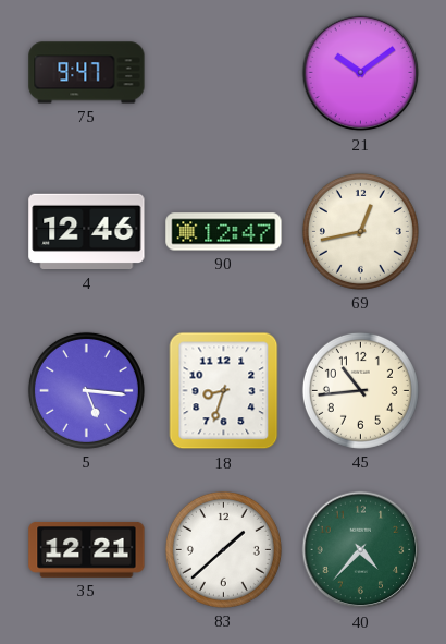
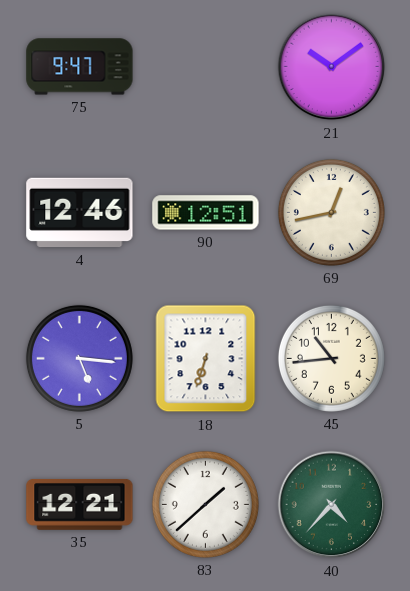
90: 12:47 -> 12:51 (206, 213)
18: 8:33 -> 6:33 (206, 359)
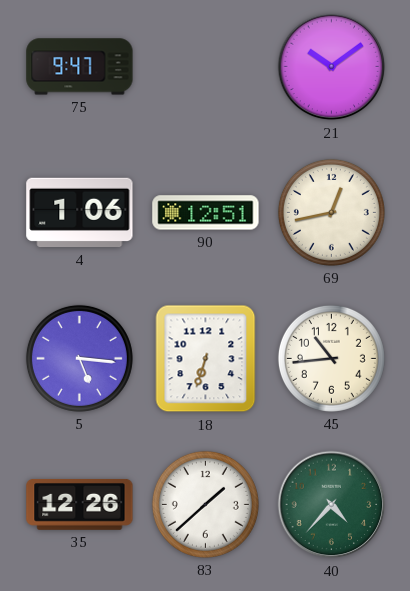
4: 12:46 -> 1:06 (80, 213)
35: 12:21 -> 12:26 (80, 504)
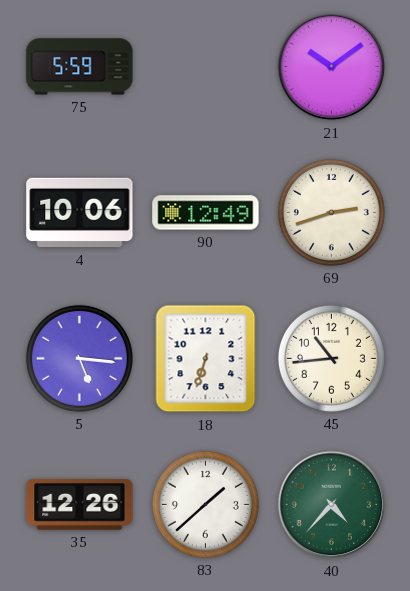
75: 9:47 -> 5:59 (80, 67)
4: 1:06 -> 10:06 (80, 213)
90: 12:51 -> 12:49 (206, 213)
69: 12:43 -> 2:42 (331, 212)
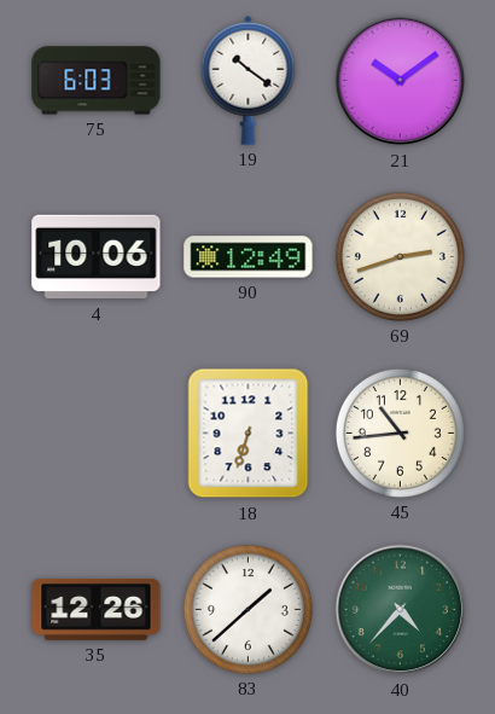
75: 5:59 -> 6:03 (97, 81)
19: none -> 10:21 (249, 80)
5: 5:16 -> none (79, 358)
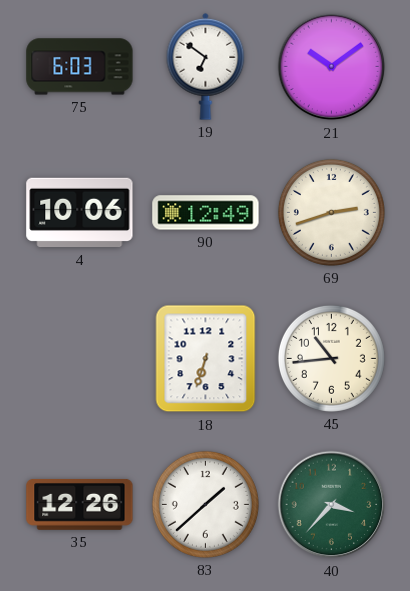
19: 10:21 -> 6:51 (206, 66)
40: 4:37 -> 3:37 (332, 505)
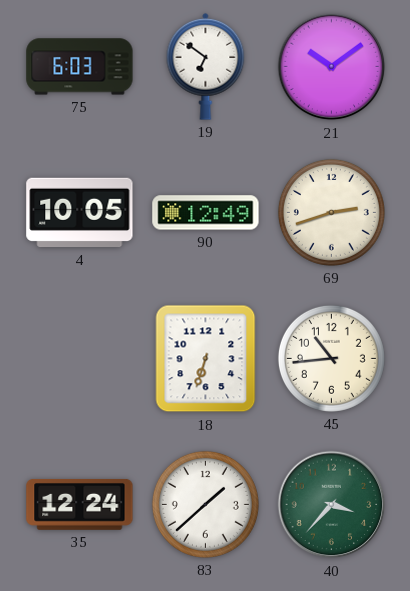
4: 10:06 -> 10:05 (80, 213)
35: 12:26 -> 12:24 (80, 504)
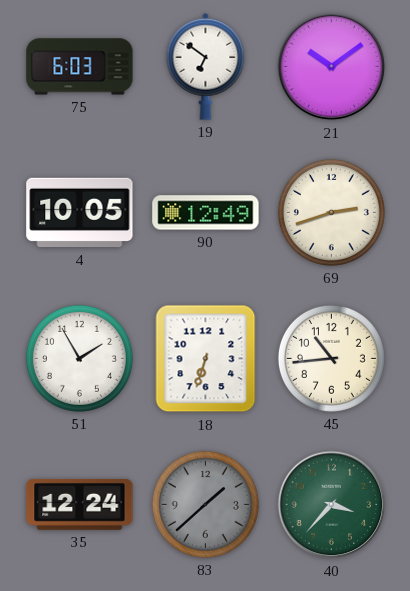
51: none -> 1:55 (79, 358)
83 dial: white -> grey (205, 504)
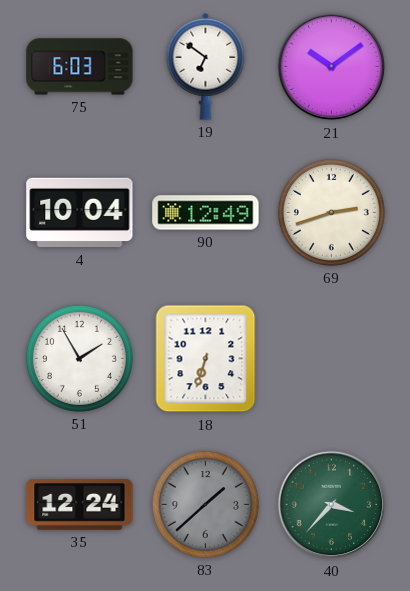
4: 10:05 -> 10:04 (80, 213)
45: 10:44 -> none (331, 358)
